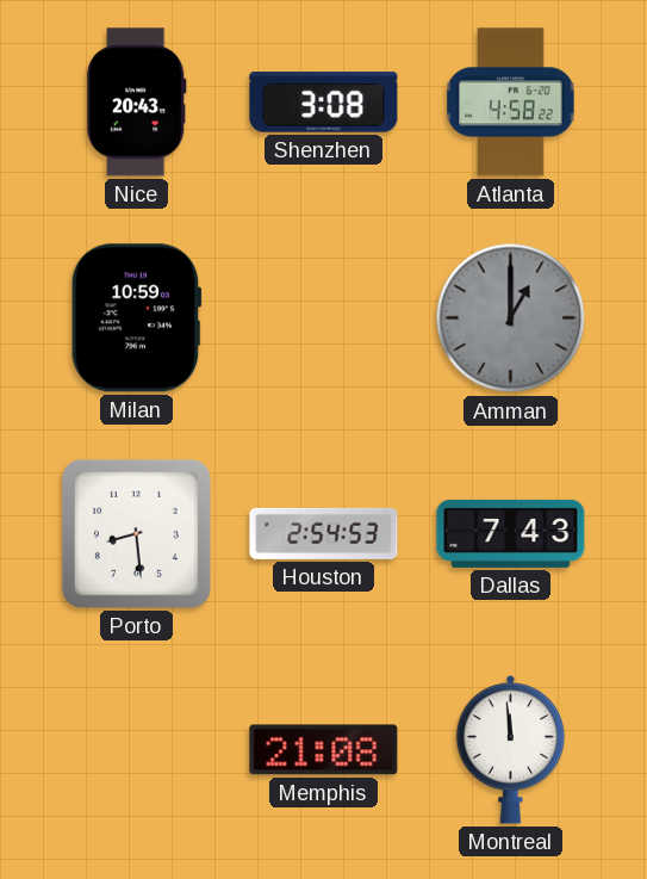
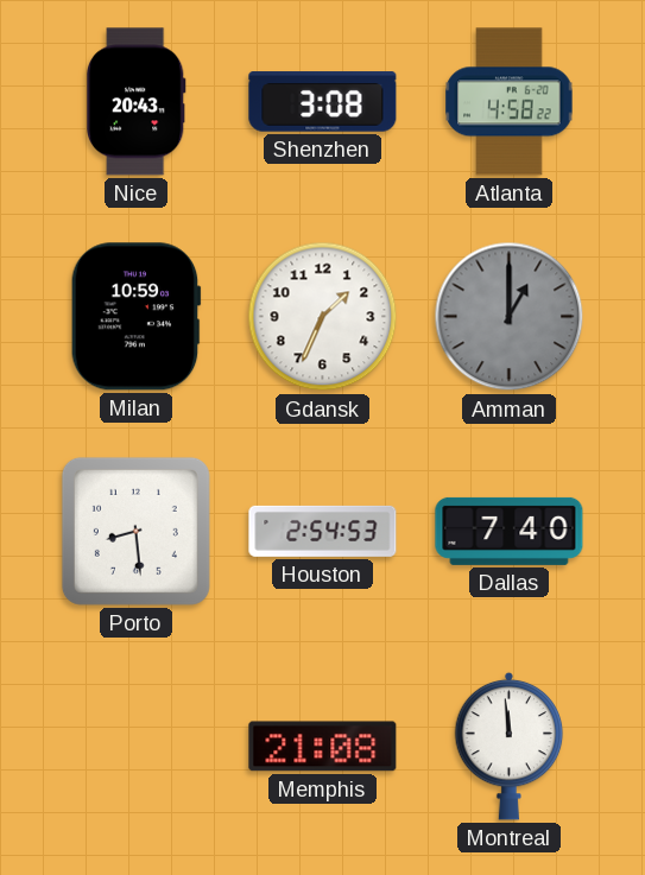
Gdansk: none -> 1:34 (323, 317)
Dallas: 7:43 -> 7:40 (510, 531)
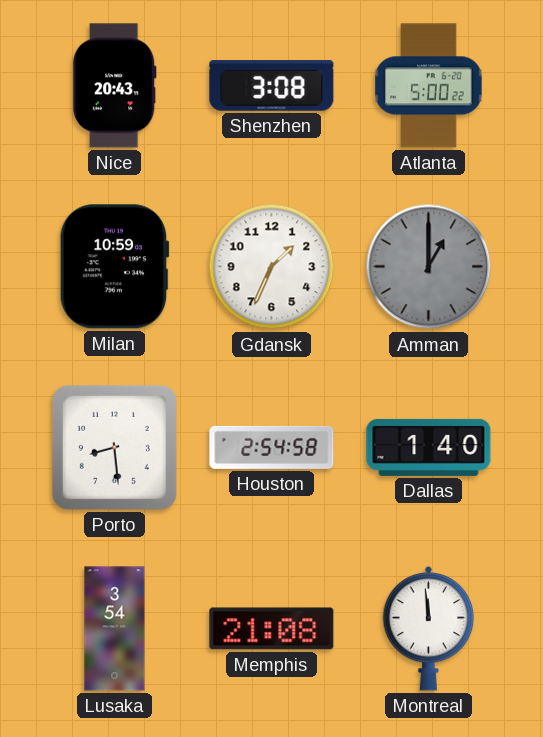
Atlanta: 4:58 -> 5:00 (429, 86)
Houston: 2:54:53 -> 2:54:58 (272, 447)
Dallas: 7:40 -> 1:40 (429, 447)
Lusaka: none -> 3:54 (115, 629)
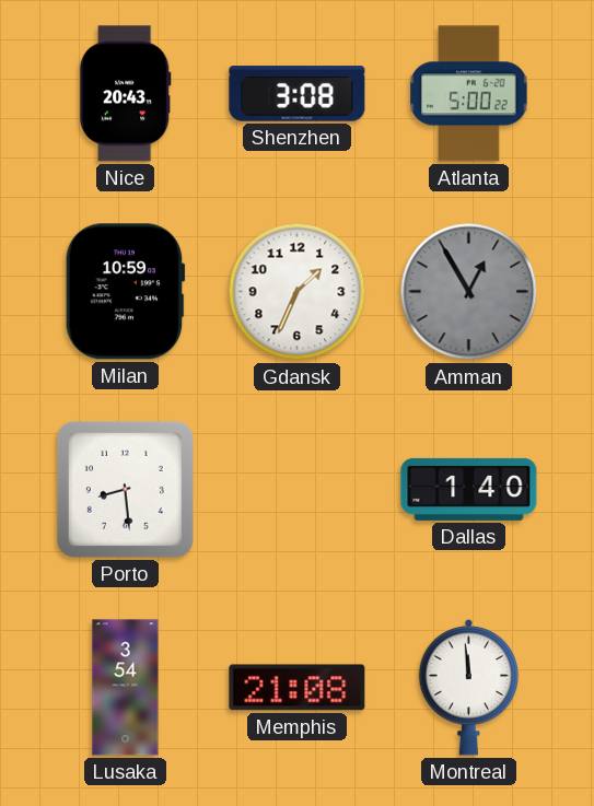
Amman: 1:00 -> 12:55 (469, 292)
Houston: 2:54 -> none (272, 447)
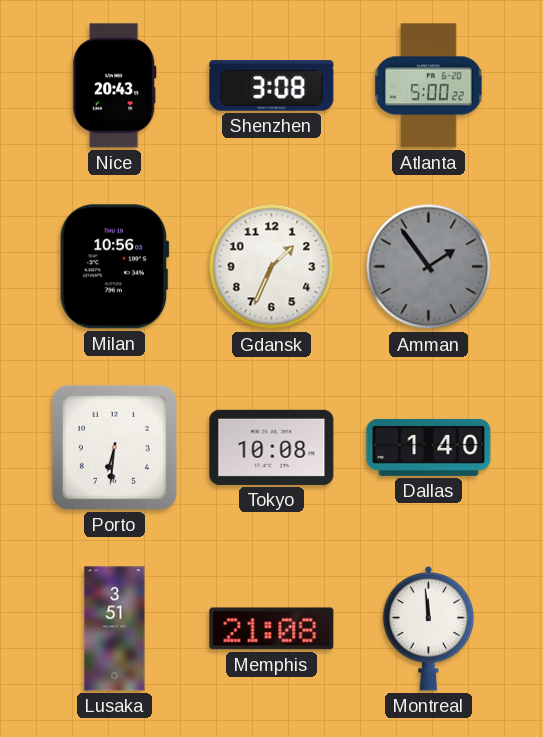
Milan: 10:59 -> 10:56 (114, 267)
Amman: 12:55 -> 1:54 (429, 267)
Porto: 8:29 -> 6:31 (114, 447)
Tokyo: none -> 10:08 (272, 447)
Lusaka: 3:54 -> 3:51 (115, 629)
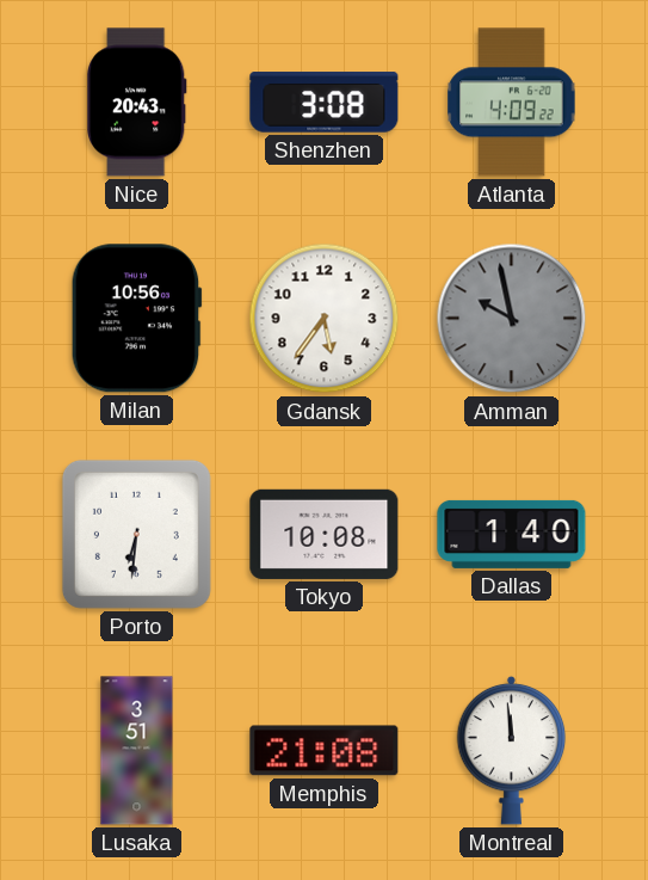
Atlanta: 5:00 -> 4:09 (512, 103)
Gdansk: 1:34 -> 5:36 (325, 319)
Amman: 1:54 -> 9:58 (512, 319)
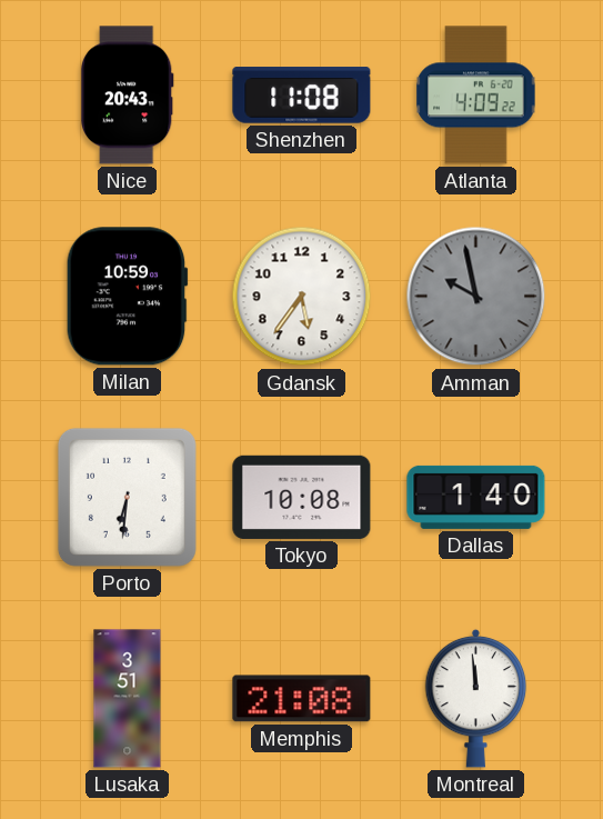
Shenzhen: 3:08 -> 11:08 (302, 96)
Milan: 10:56 -> 10:59 (127, 297)
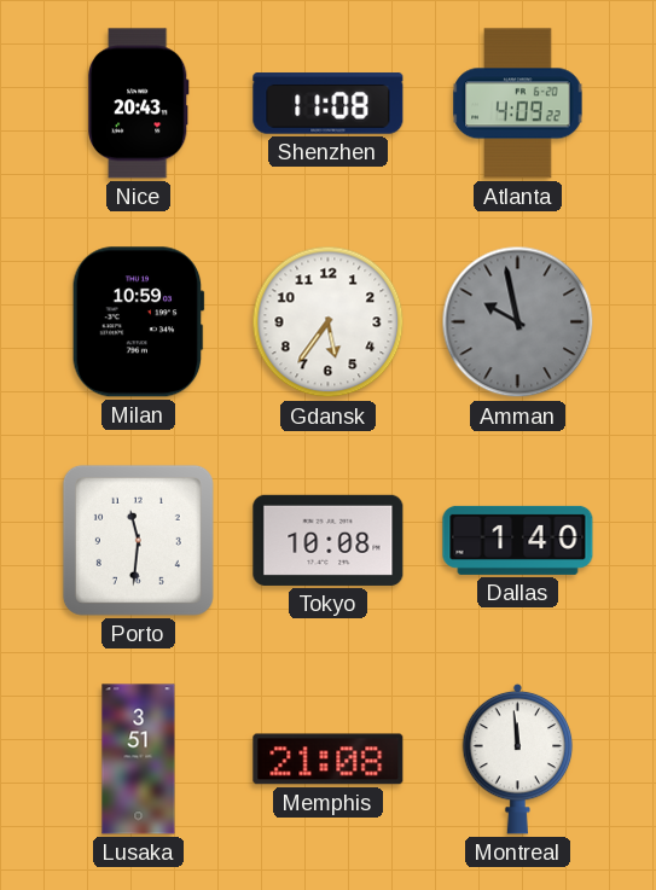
Porto: 6:31 -> 11:31 (138, 540)
